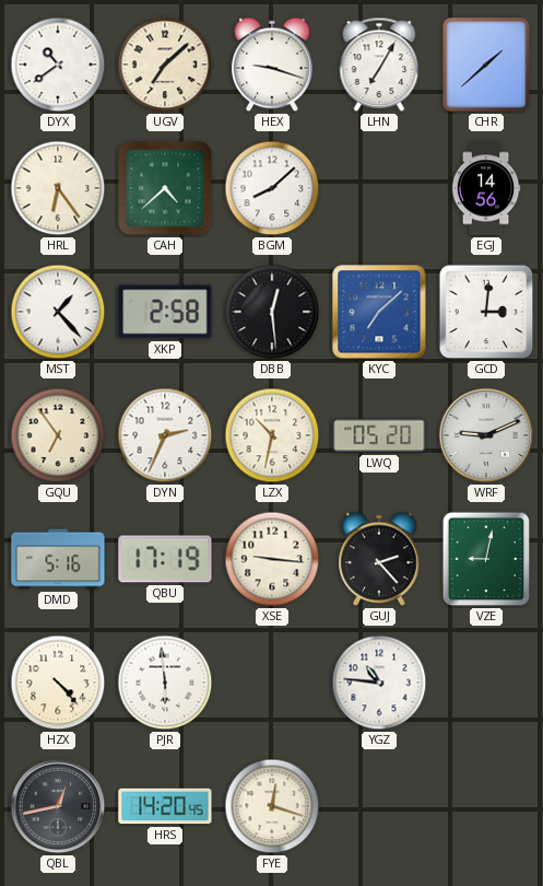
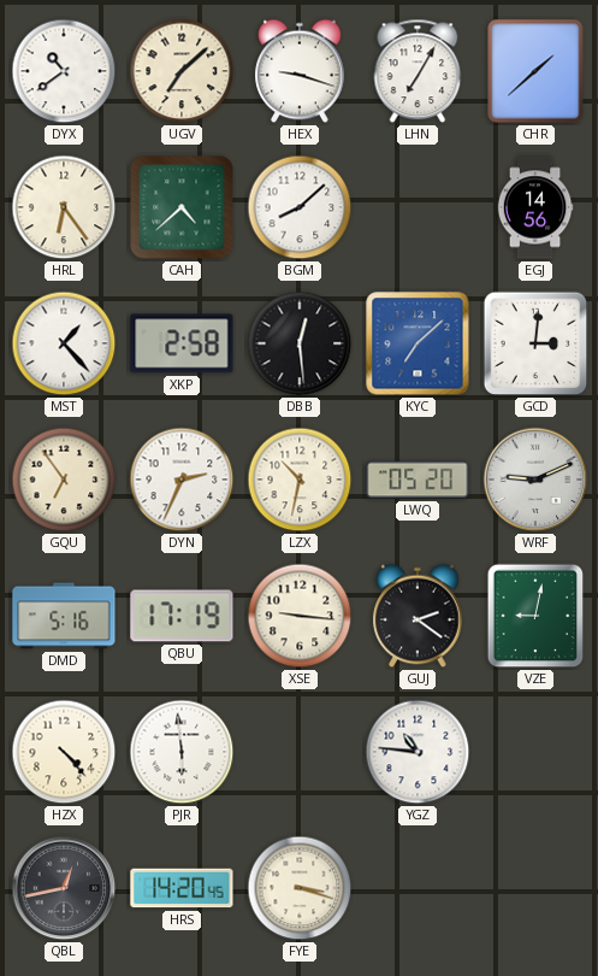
GUJ: 2:23 -> 2:21 (418, 616)
FYE: 12:18 -> 3:18 (300, 888)
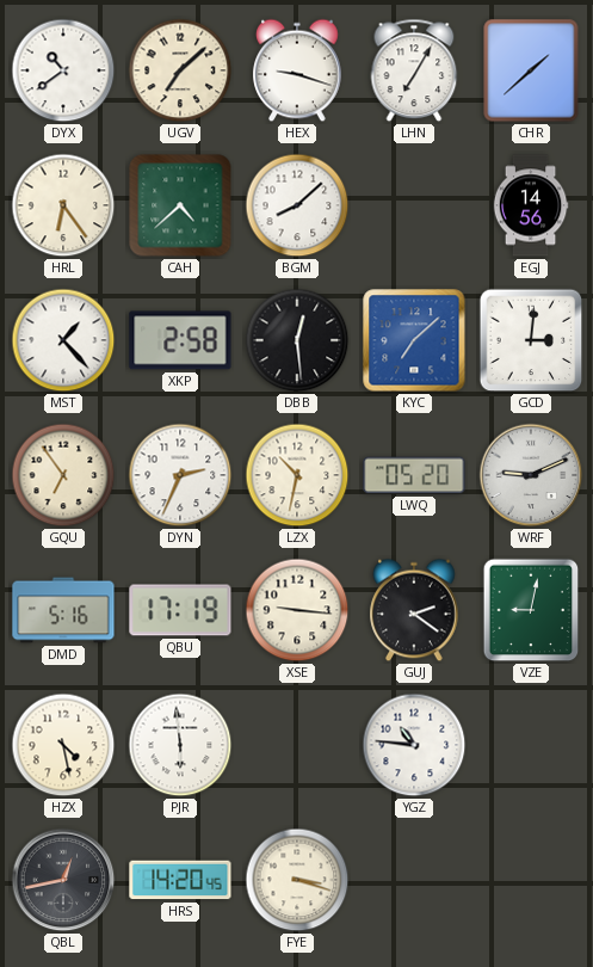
HZX: 4:23 -> 4:28 (63, 745)
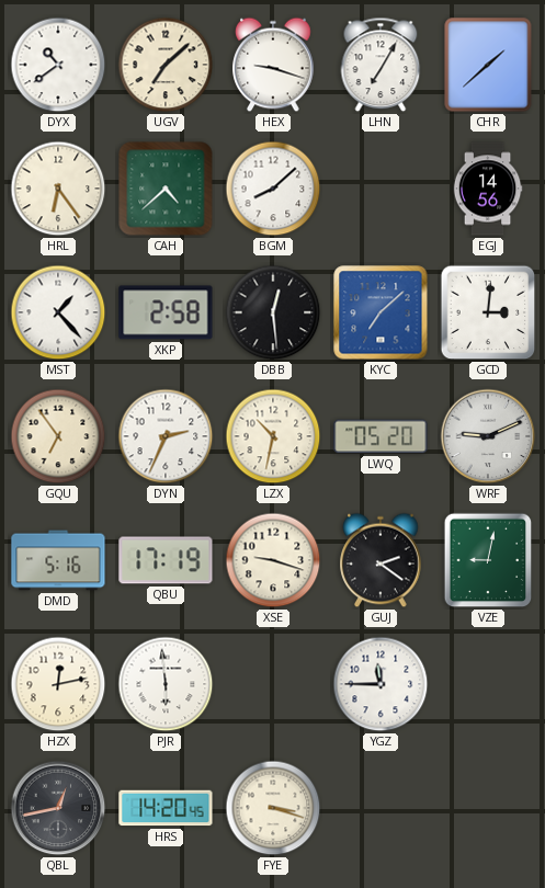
XSE: 9:16 -> 9:18 (273, 560)
HZX: 4:28 -> 12:13 (58, 684)
YGZ: 10:46 -> 11:45 (381, 684)
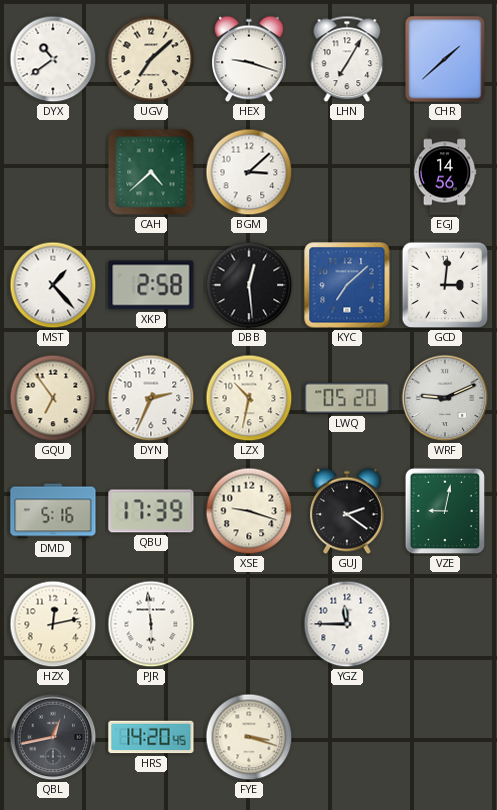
HRL: 6:24 -> none (58, 189)
BGM: 8:08 -> 3:08 (249, 172)
QBU: 17:19 -> 17:39 (151, 511)
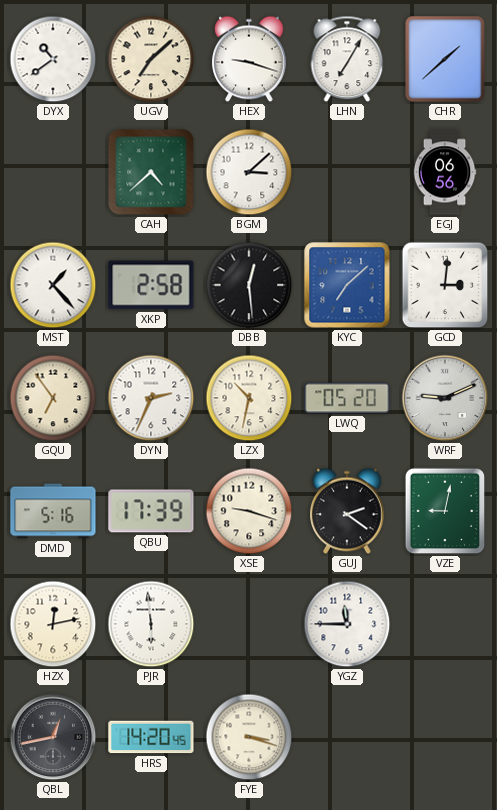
EGJ: 14:56 -> 06:56 (445, 172)
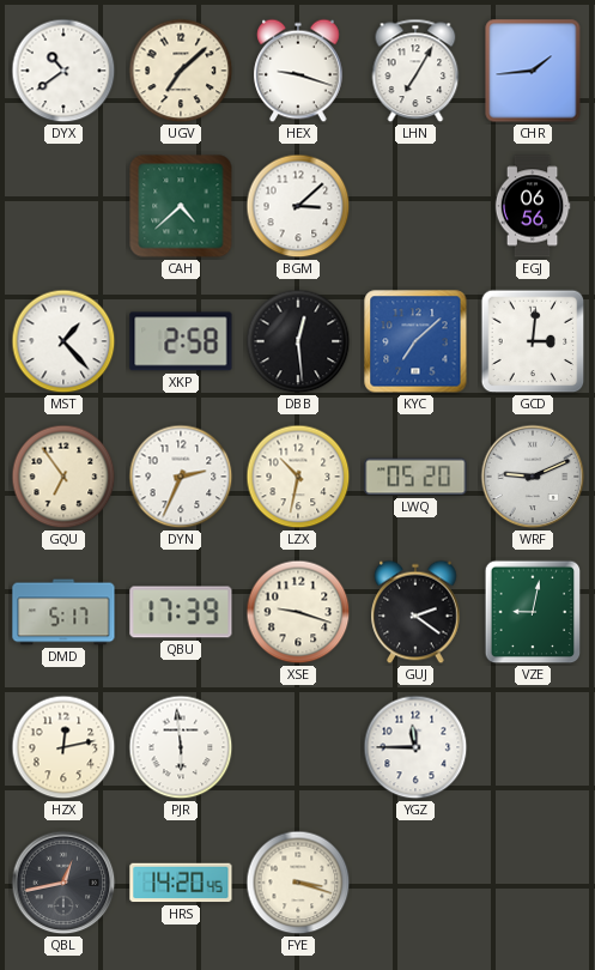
CHR: 1:38 -> 1:44 (533, 71)
DMD: 5:16 -> 5:17 (63, 612)
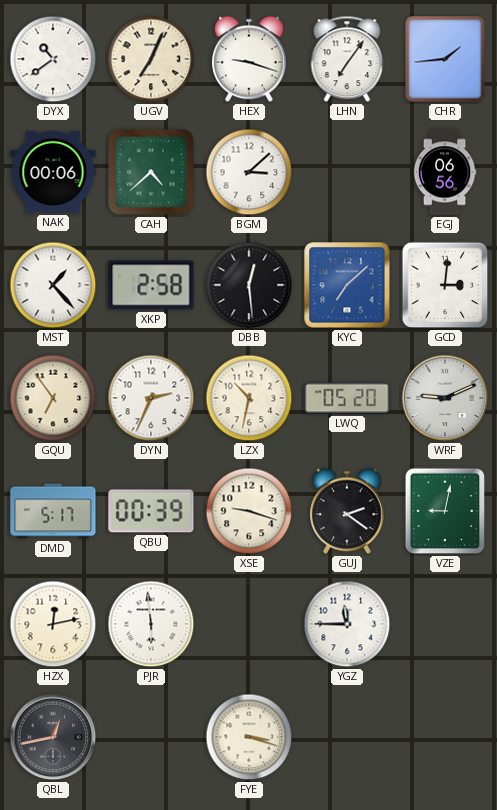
UGV: 7:08 -> 7:04 (151, 59)
LHN: 7:05 -> 7:06 (347, 59)
NAK: none -> 00:06 (53, 172)
QBU: 17:39 -> 00:39 (151, 511)
HRS: 14:20 -> none (181, 883)
